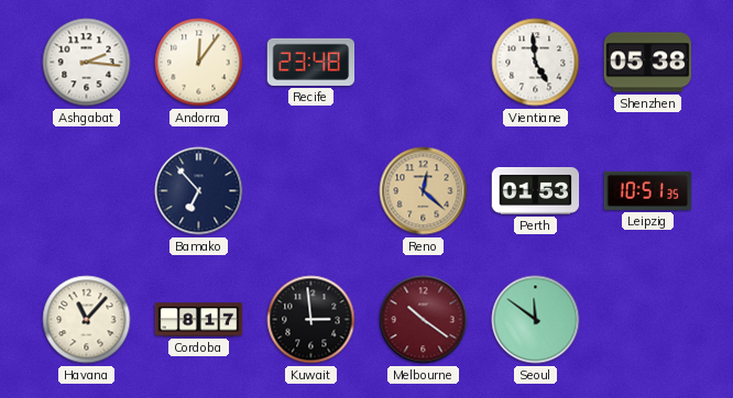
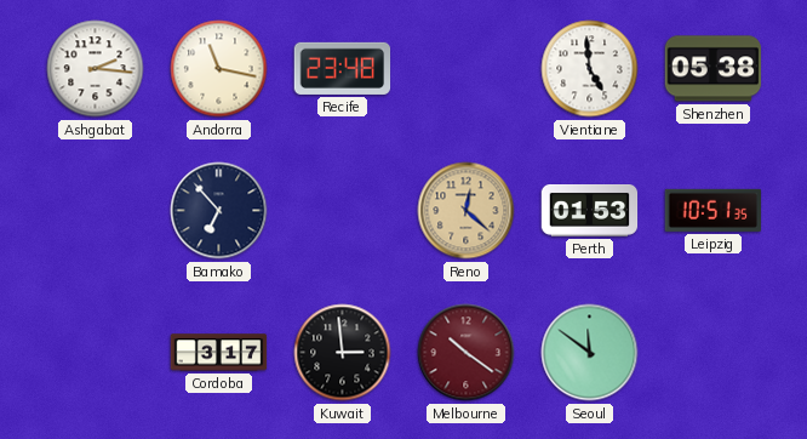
Andorra: 12:06 -> 11:17 (219, 69)
Havana: 11:07 -> none (87, 320)
Cordoba: 8:17 -> 3:17 (219, 353)
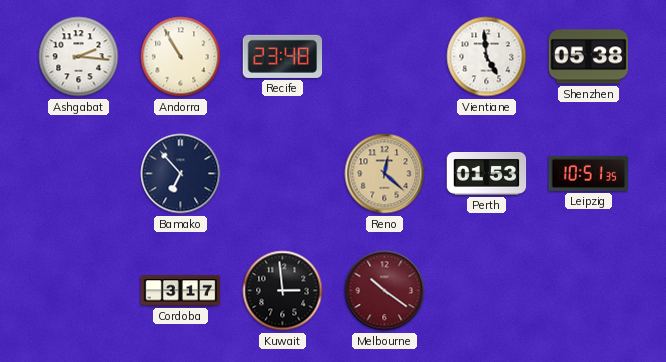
Andorra: 11:17 -> 10:55 (181, 57)
Seoul: 11:51 -> none (590, 353)
